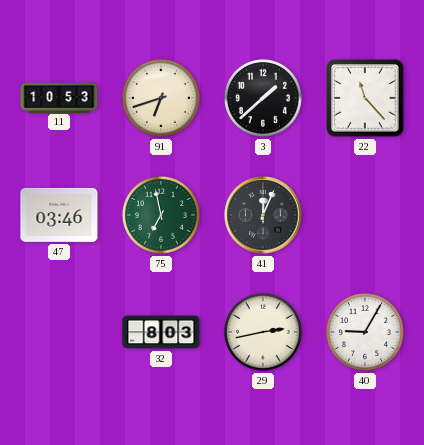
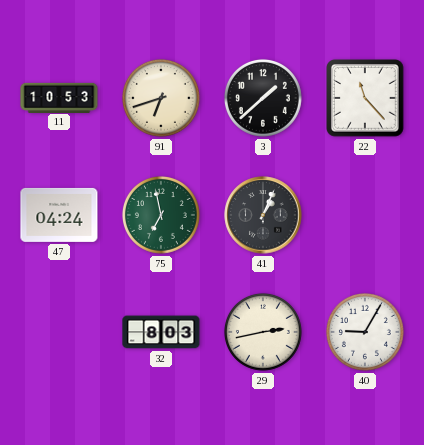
47: 03:46 -> 04:24 (59, 215)
41: 12:04 -> 1:04 (263, 215)
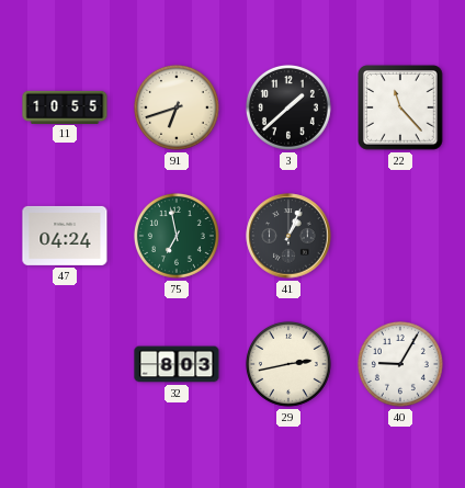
11: 10:53 -> 10:55 (65, 106)
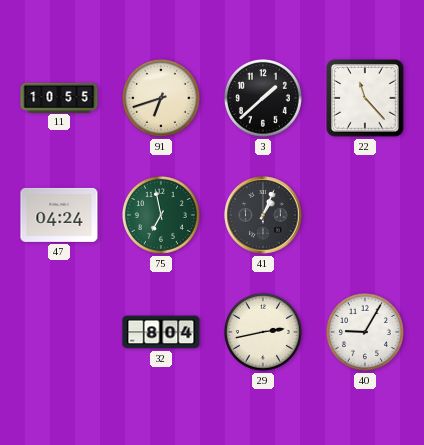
32: 8:03 -> 8:04 (161, 332)
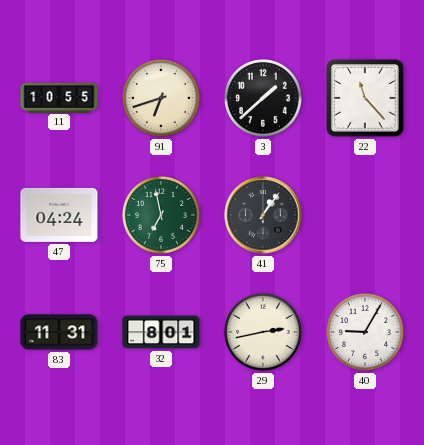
41: 1:04 -> 1:06 (263, 215)
83: none -> 11:31 (59, 332)
32: 8:04 -> 8:01 (161, 332)
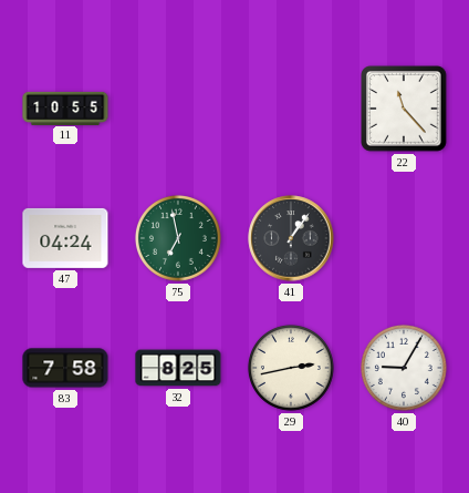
91: 6:42 -> none (161, 98)
3: 1:38 -> none (263, 98)
83: 11:31 -> 7:58 (65, 368)
32: 8:01 -> 8:25 (178, 368)
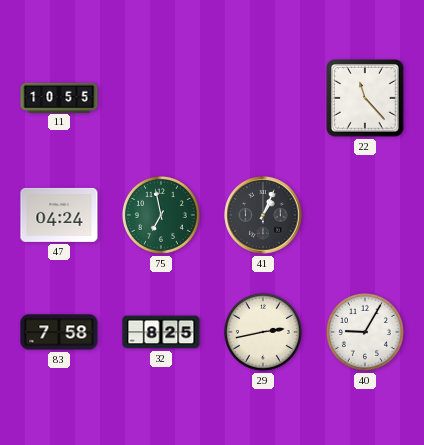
41: 1:06 -> 1:04 (263, 215)
